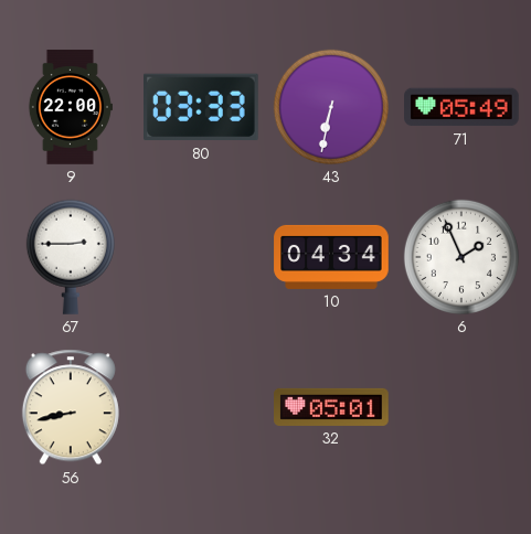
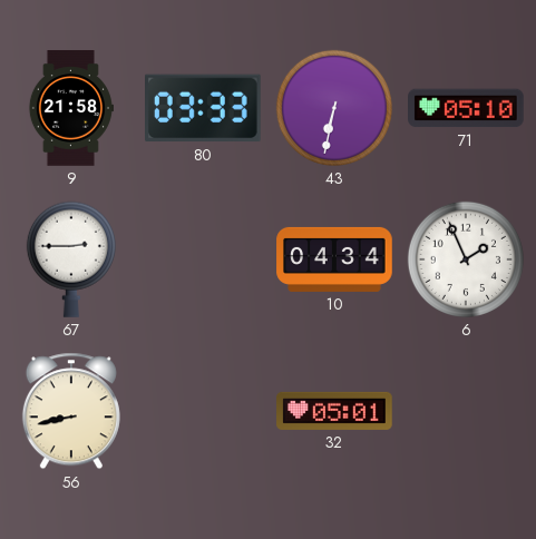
9: 22:00 -> 21:58 (70, 108)
71: 05:49 -> 05:10 (467, 108)
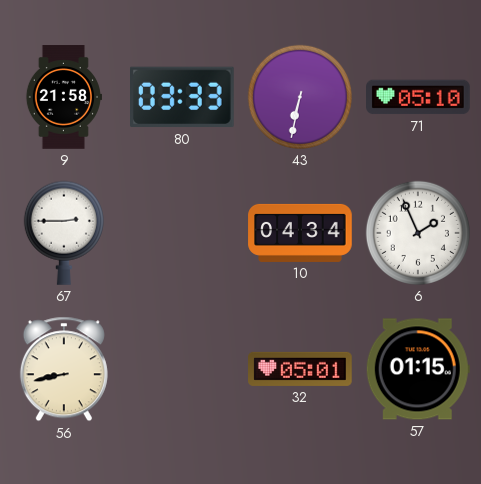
57: none -> 01:15 (418, 369)
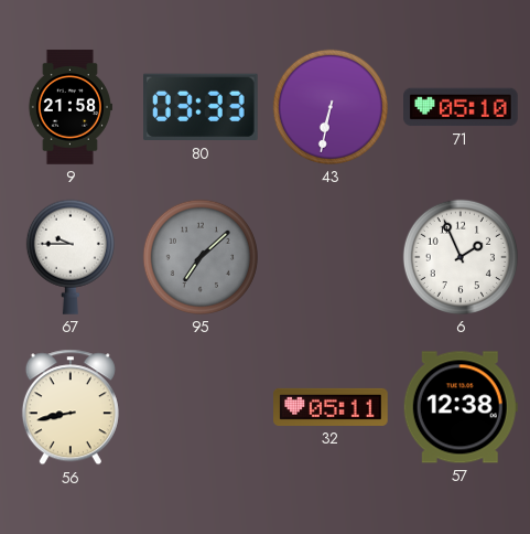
67: 2:45 -> 9:45 (71, 257)
95: none -> 7:08 (201, 257)
10: 04:34 -> none (300, 233)
32: 05:01 -> 05:11 (331, 407)
57: 01:15 -> 12:38 (461, 407)
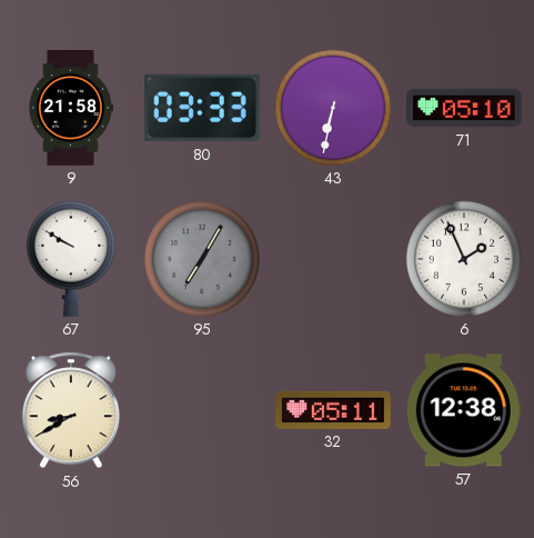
67: 9:45 -> 9:50 (71, 259)
95: 7:08 -> 7:05 (202, 259)
56: 8:43 -> 8:40 (71, 410)
